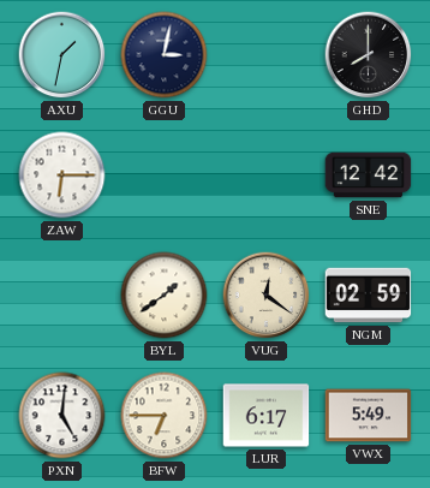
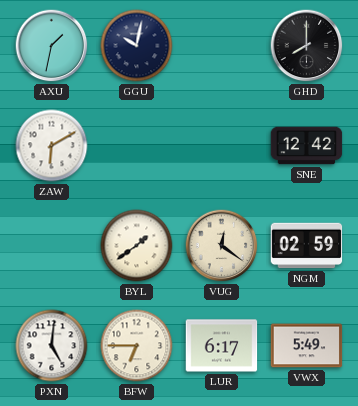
GGU: 3:02 -> 10:02 (137, 46)
ZAW: 6:15 -> 6:10 (52, 146)
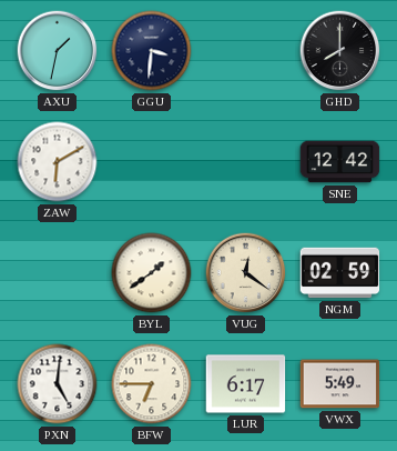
GGU: 10:02 -> 3:31 (152, 51)
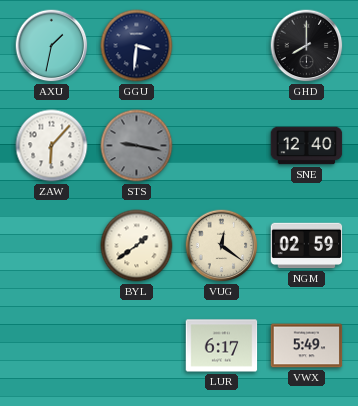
ZAW: 6:10 -> 6:07 (52, 146)
STS: none -> 9:17 (137, 146)
SNE: 12:42 -> 12:40 (307, 146)
PXN: 5:01 -> none (58, 384)
BFW: 6:45 -> none (152, 384)
